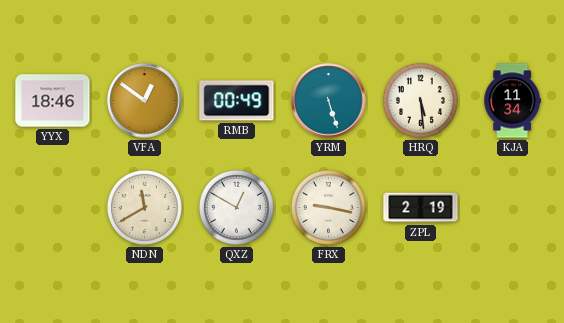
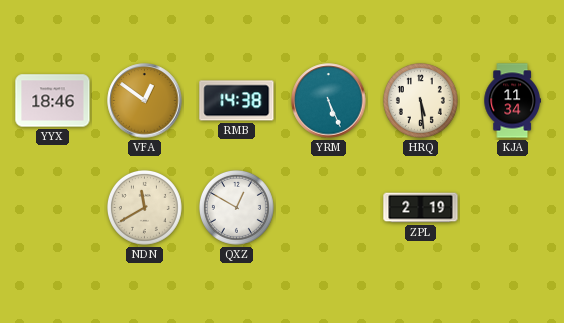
RMB: 00:49 -> 14:38 (237, 101)
YRM: 5:27 -> 5:26 (329, 101)
FRX: 9:17 -> none (328, 207)
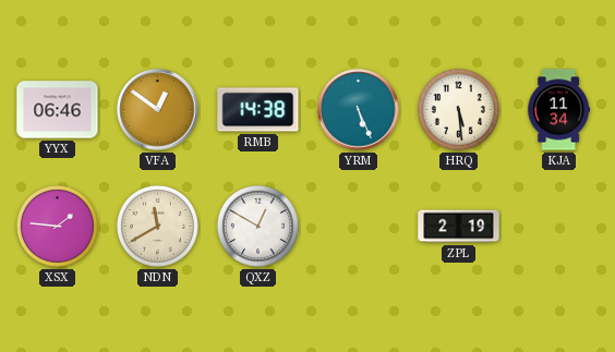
YYX: 18:46 -> 06:46 (58, 110)
XSX: none -> 1:46 (57, 226)
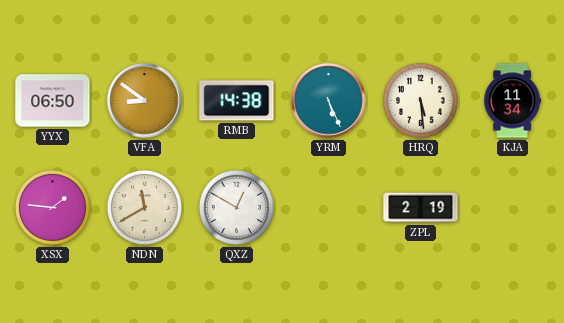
YYX: 06:46 -> 06:50 (53, 101)
VFA: 12:51 -> 8:51 (145, 101)
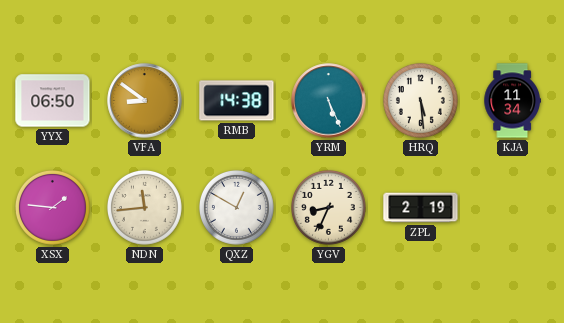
NDN: 11:40 -> 11:44 (144, 207)
YGV: none -> 8:34 (328, 207)
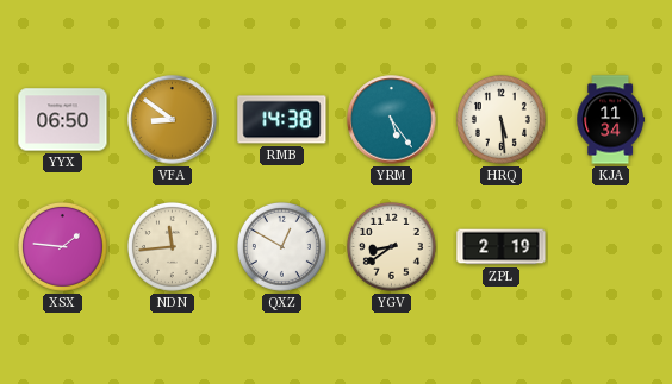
YRM: 5:26 -> 5:24 (392, 120)
YGV: 8:34 -> 8:39 (391, 246)
